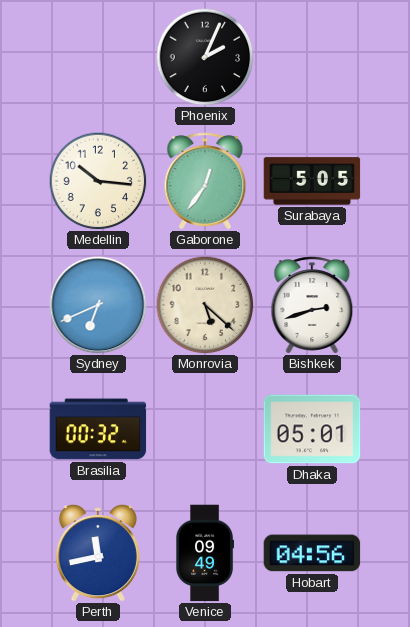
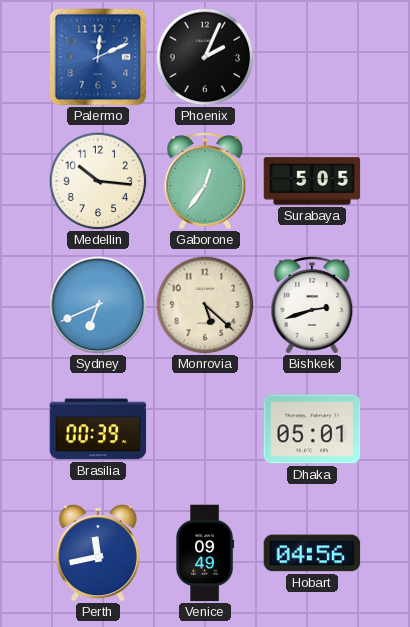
Palermo: none -> 12:11 (98, 57)
Brasilia: 00:32 -> 00:39 (98, 429)
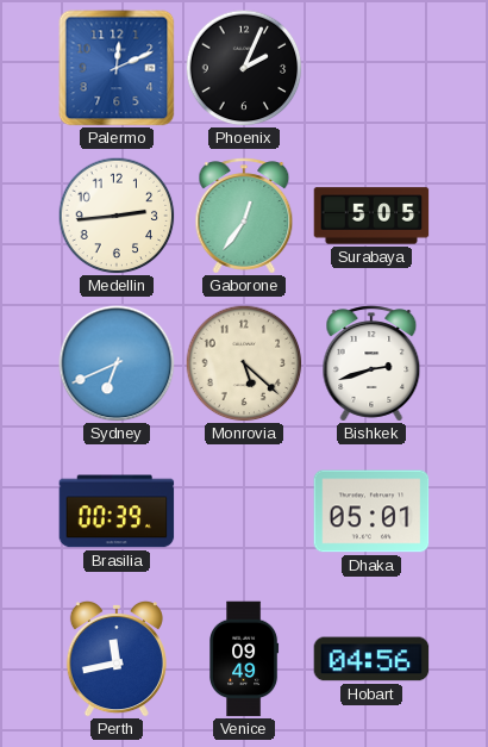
Medellin: 10:16 -> 2:44 (117, 216)
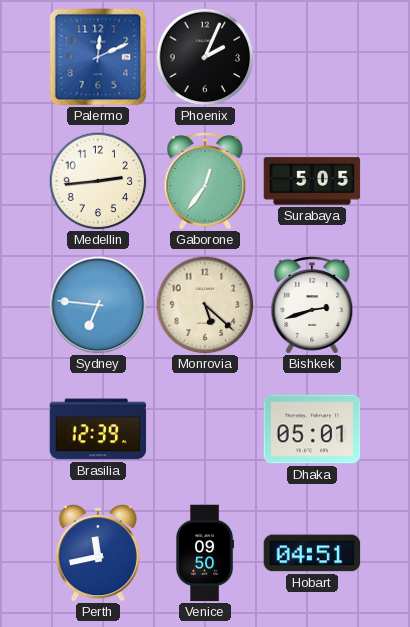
Sydney: 6:41 -> 6:46 (98, 305)
Brasilia: 00:39 -> 12:39 (98, 429)
Venice: 09:49 -> 09:50 (206, 553)
Hobart: 04:56 -> 04:51 (312, 553)
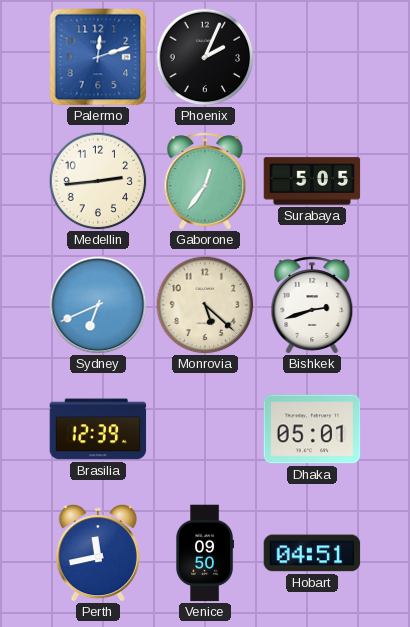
Palermo: 12:11 -> 12:12 (98, 57)
Sydney: 6:46 -> 6:41 (98, 305)
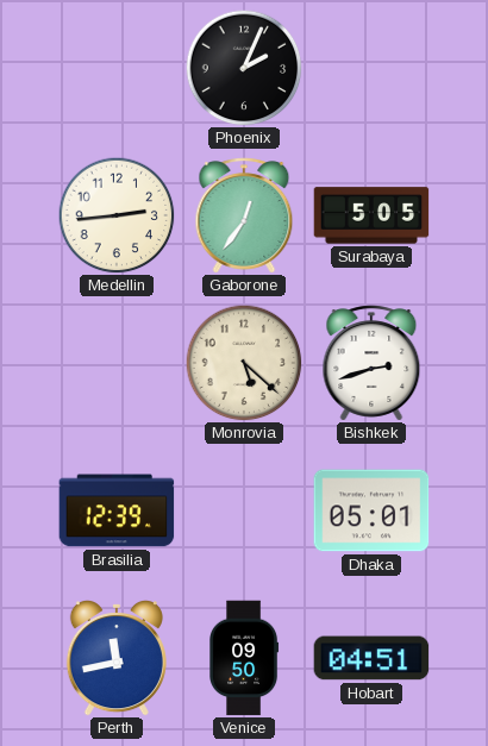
Palermo: 12:12 -> none (98, 57)
Sydney: 6:41 -> none (98, 305)
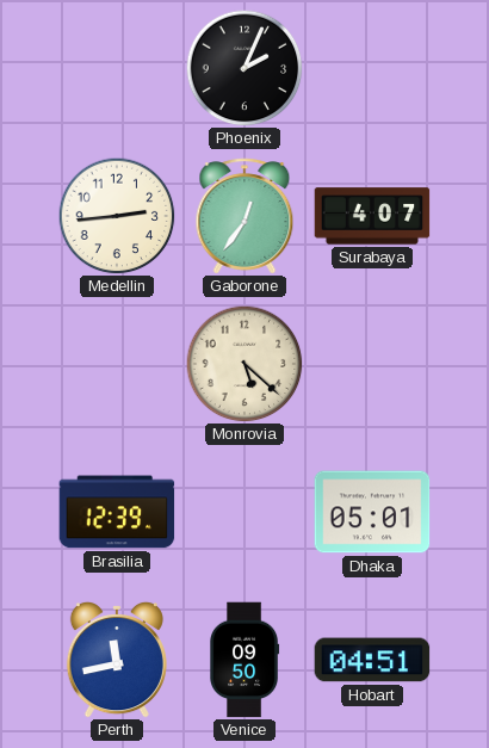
Surabaya: 5:05 -> 4:07 (372, 216)
Bishkek: 2:42 -> none (371, 363)
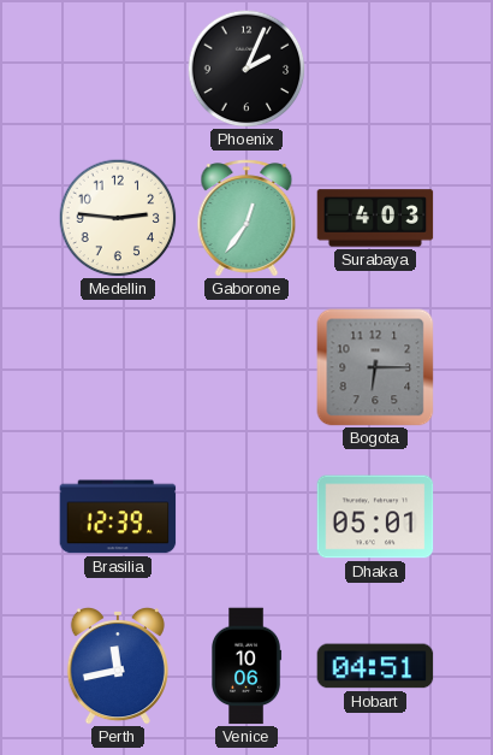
Medellin: 2:44 -> 2:46 (118, 218)
Surabaya: 4:07 -> 4:03 (375, 218)
Monrovia: 5:22 -> none (244, 364)
Bogota: none -> 6:15 (375, 367)
Venice: 09:50 -> 10:06 (248, 666)
